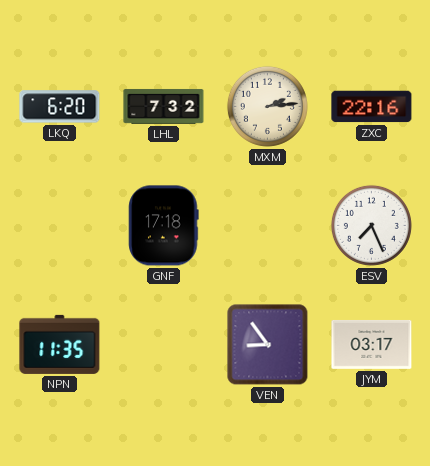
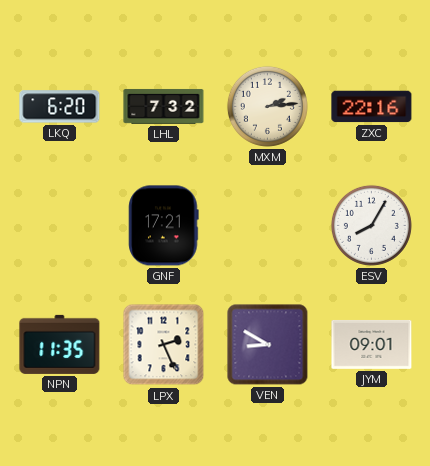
GNF: 17:18 -> 17:21 (164, 226)
ESV: 7:26 -> 8:05 (371, 225)
LPX: none -> 2:26 (164, 345)
VEN: 8:54 -> 8:50 (268, 345)
JYM: 03:17 -> 09:01 (372, 344)
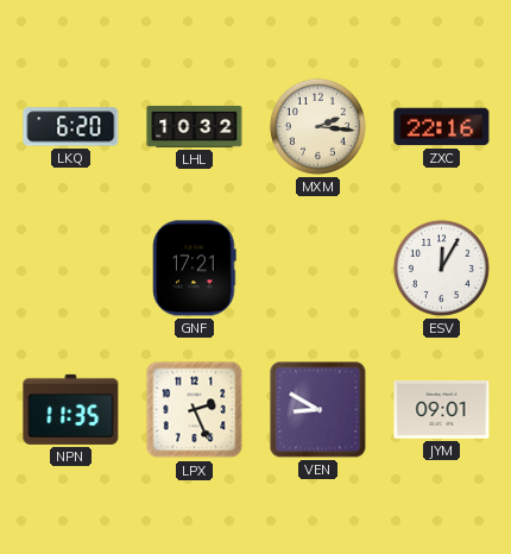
LHL: 7:32 -> 10:32 (195, 126)
MXM: 2:14 -> 2:16 (317, 126)
ESV: 8:05 -> 12:05 (441, 267)
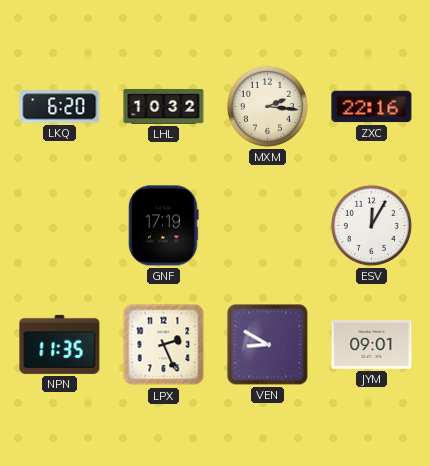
GNF: 17:21 -> 17:19 (164, 226)
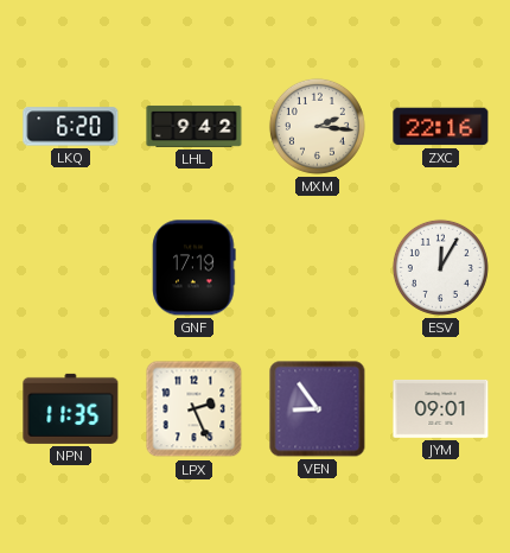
LHL: 10:32 -> 9:42 (195, 126)
VEN: 8:50 -> 8:54 (318, 409)
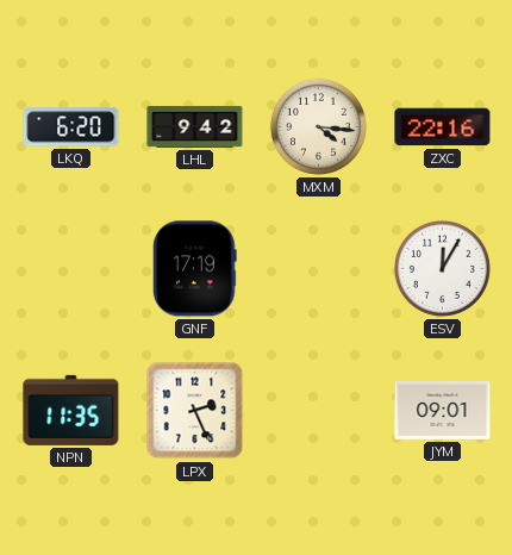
MXM: 2:16 -> 4:16 (318, 126)
VEN: 8:54 -> none (318, 409)
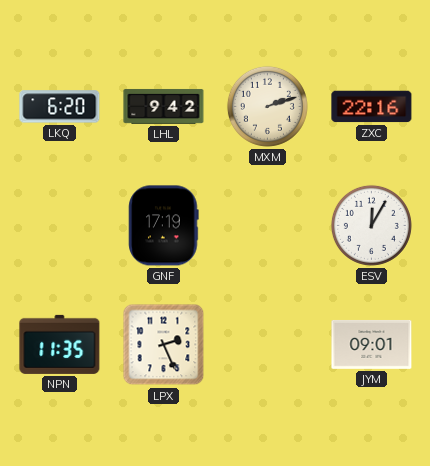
MXM: 4:16 -> 2:12 (267, 106)
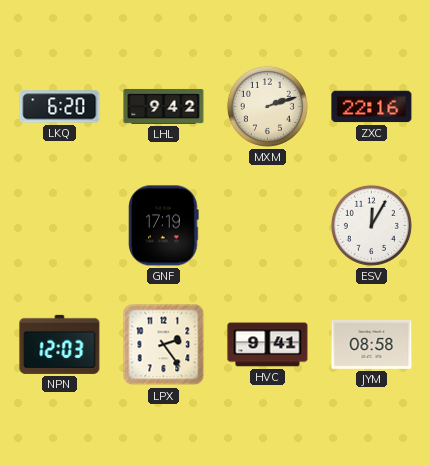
NPN: 11:35 -> 12:03 (60, 344)
LPX: 2:26 -> 2:24 (164, 345)
HVC: none -> 9:41 (268, 345)
JYM: 09:01 -> 08:58 (372, 344)
